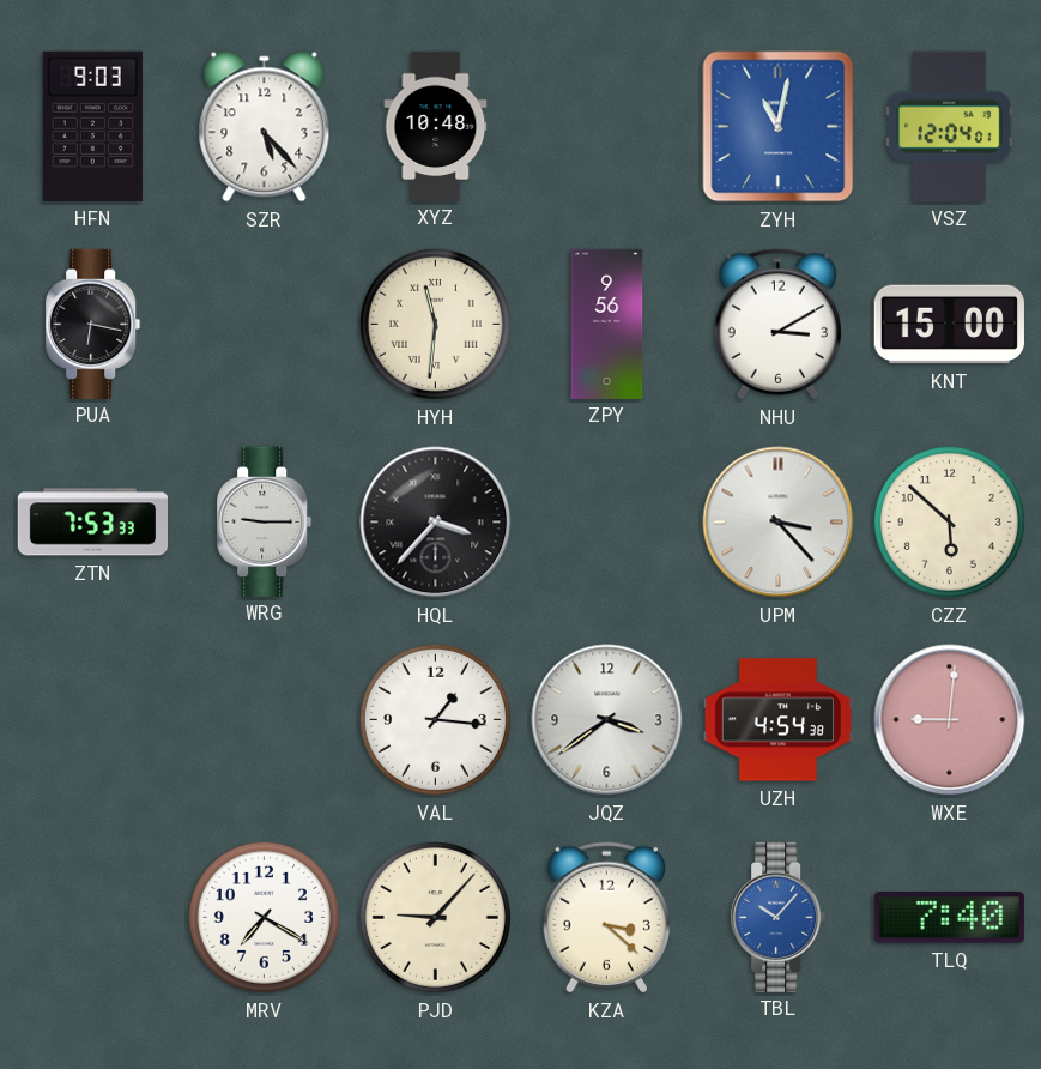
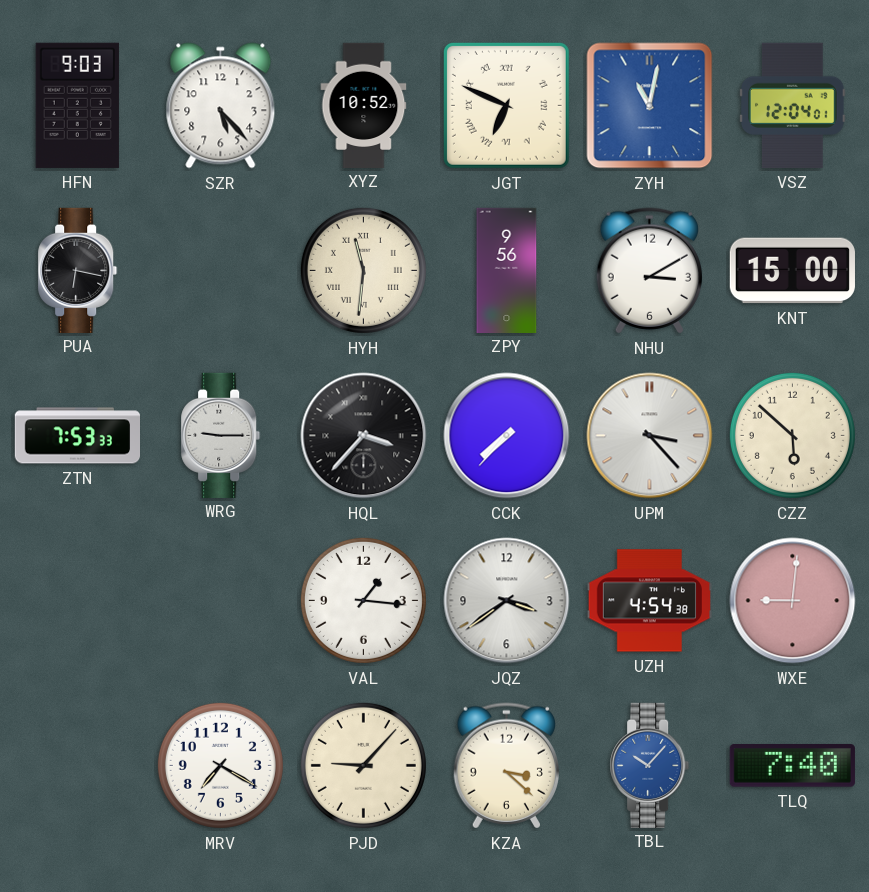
XYZ: 10:48 -> 10:52 (364, 105)
JGT: none -> 6:49 (506, 105)
CCK: none -> 7:37 (507, 436)
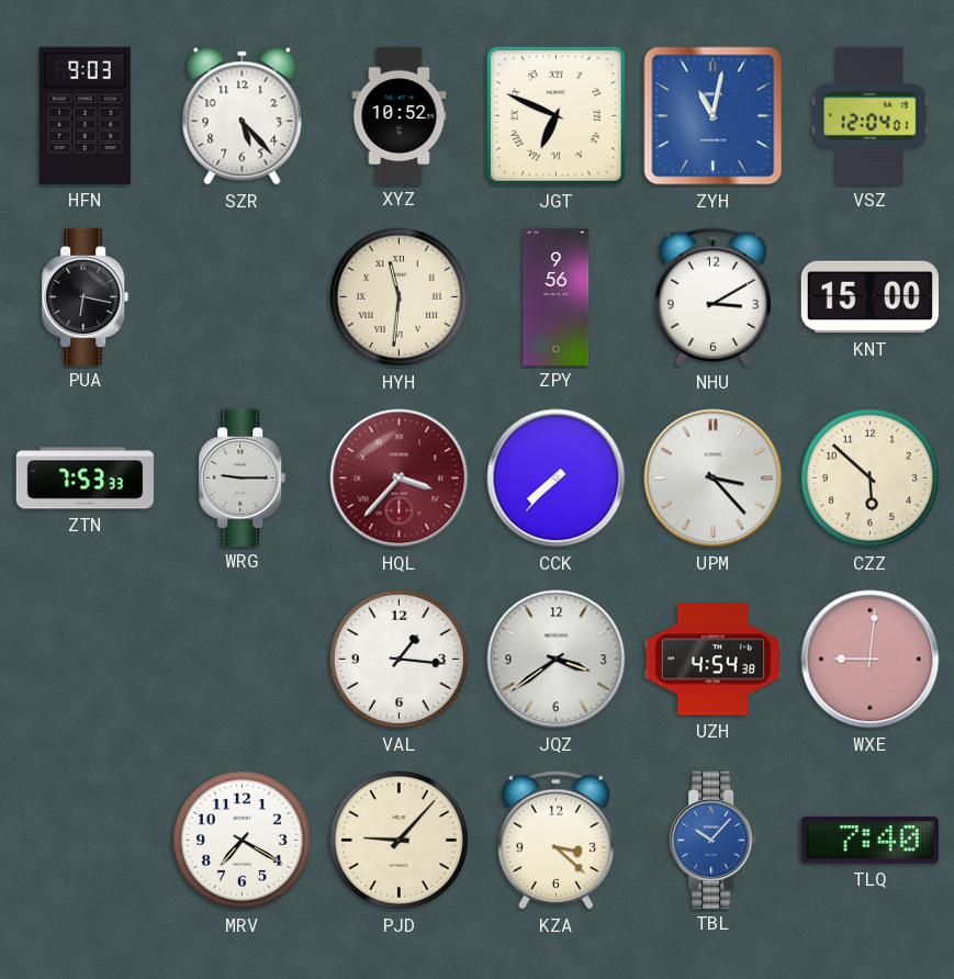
HQL dial: black -> burgundy (400, 479)
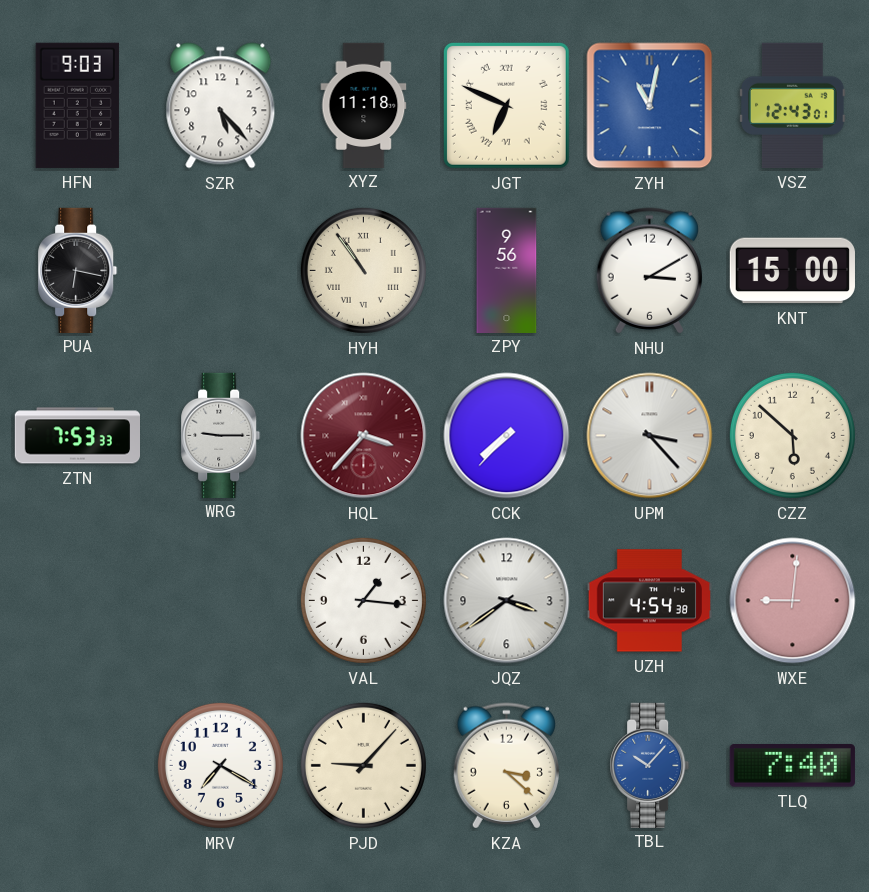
XYZ: 10:52 -> 11:18 (364, 105)
VSZ: 12:04 -> 12:43 (793, 105)
HYH: 11:31 -> 10:54 (363, 270)
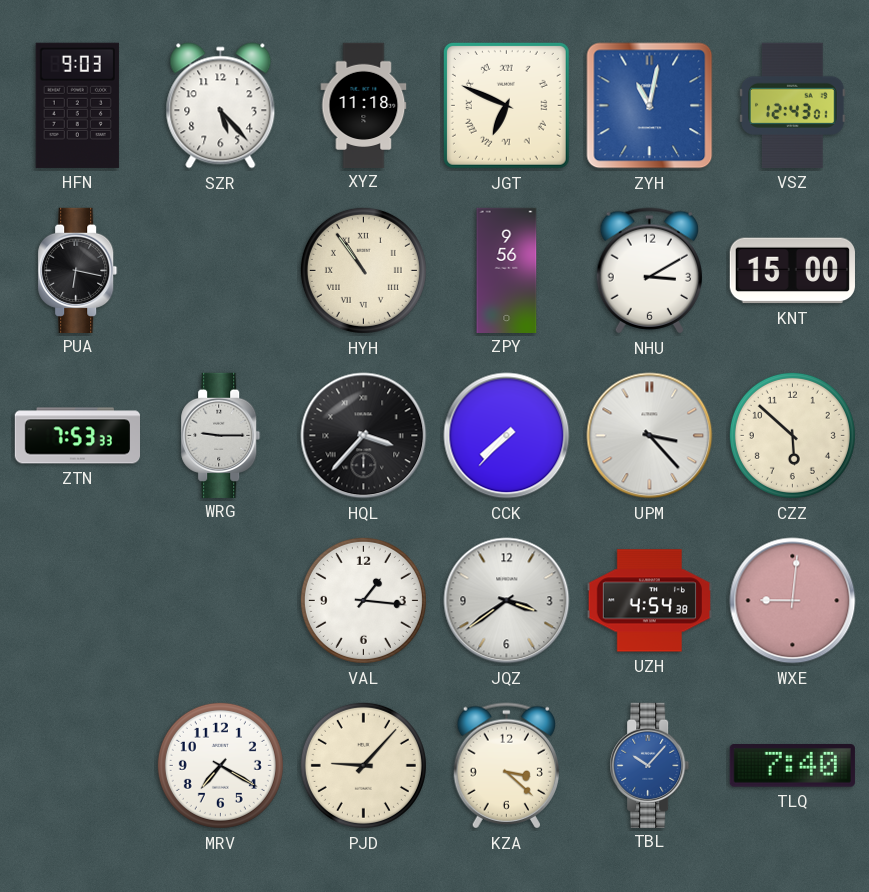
HQL dial: burgundy -> black (364, 436)
